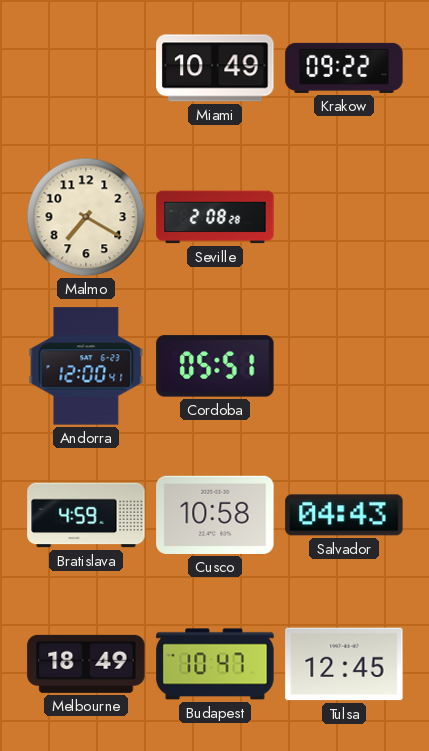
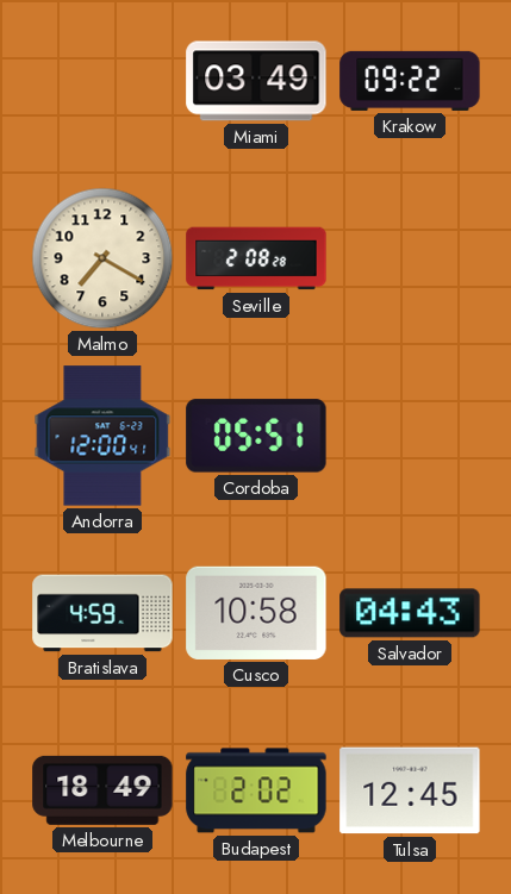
Miami: 10:49 -> 03:49 (256, 81)
Budapest: 10:47 -> 2:02 (256, 790)
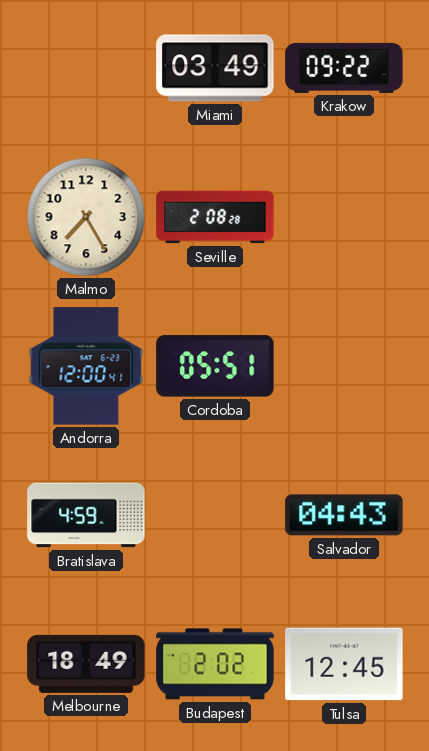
Malmo: 7:20 -> 7:25 (86, 217)
Cusco: 10:58 -> none (256, 613)
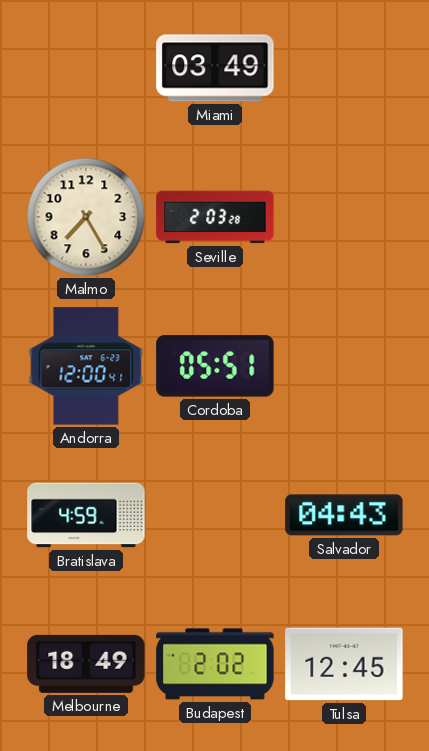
Krakow: 09:22 -> none (344, 68)
Seville: 2:08 -> 2:03 (215, 217)
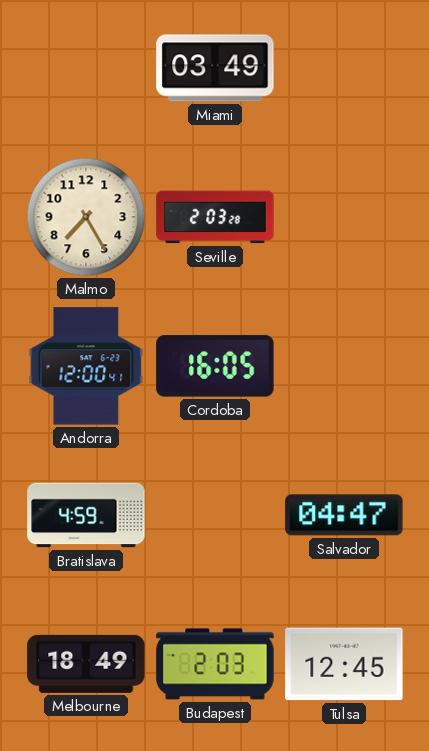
Cordoba: 05:51 -> 16:05 (215, 366)
Salvador: 04:43 -> 04:47 (344, 515)
Budapest: 2:02 -> 2:03 (215, 664)
